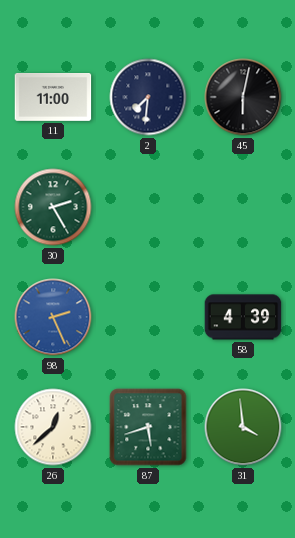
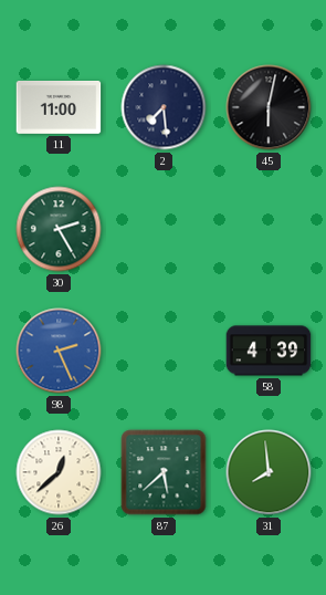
2: 7:31 -> 7:29 (164, 107)
87: 5:42 -> 5:38 (164, 472)
31: 3:59 -> 7:59 (269, 472)
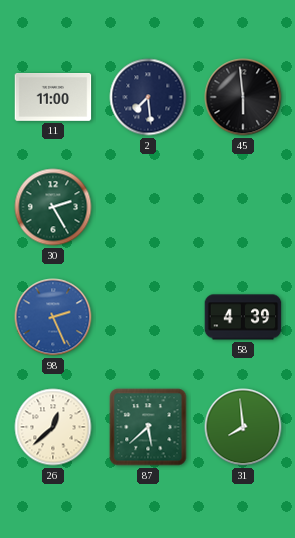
45: 6:02 -> 5:59 (243, 97)
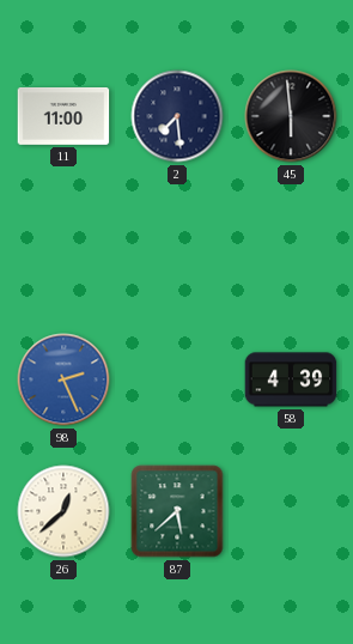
30: 2:25 -> none (53, 207)
31: 7:59 -> none (243, 427)
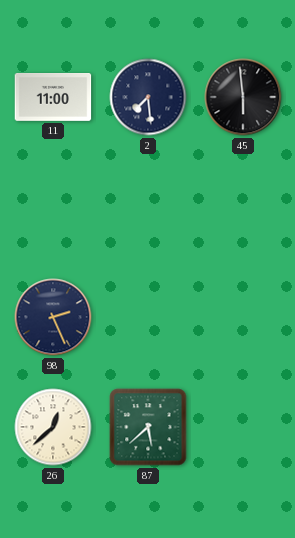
98 dial: blue -> navy (53, 317)
58: 4:39 -> none (291, 379)
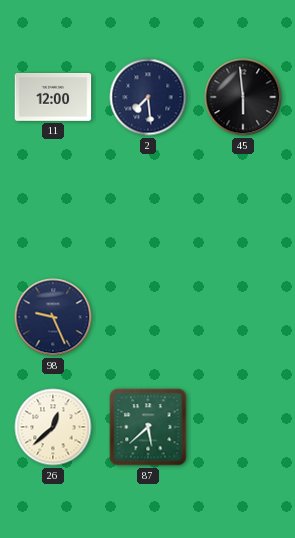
11: 11:00 -> 12:00 (53, 98)
98: 2:26 -> 9:26 (53, 317)
